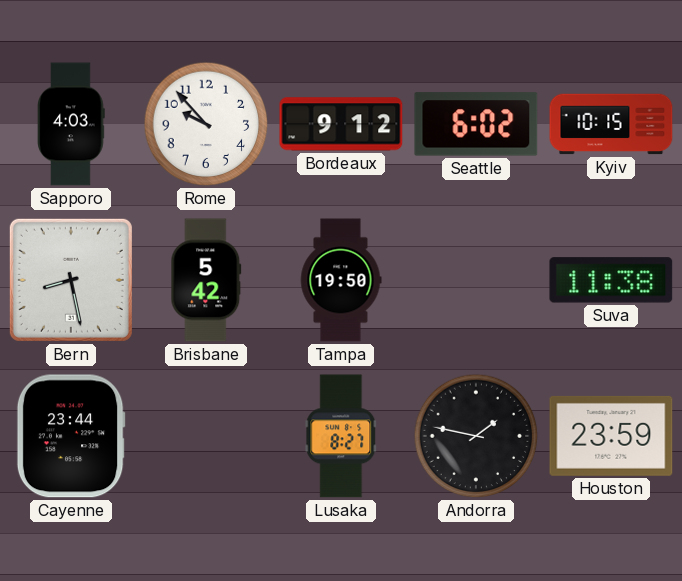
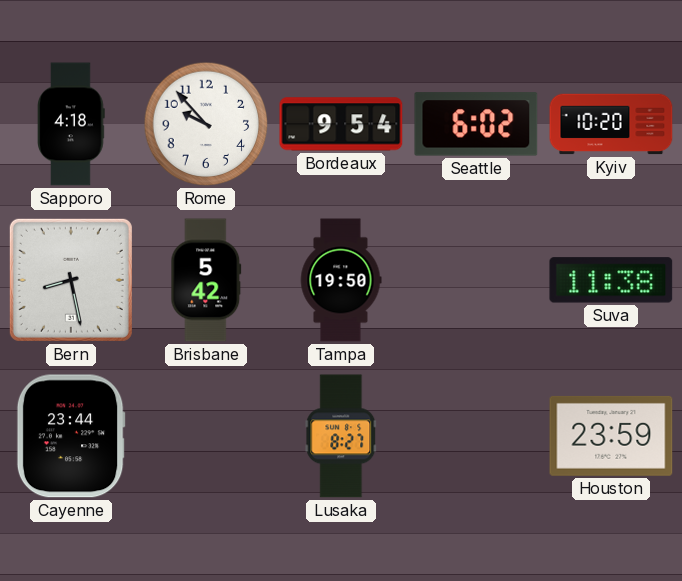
Sapporo: 4:03 -> 4:18 (71, 124)
Bordeaux: 9:12 -> 9:54 (341, 124)
Kyiv: 10:15 -> 10:20 (611, 124)
Andorra: 1:47 -> none (476, 436)
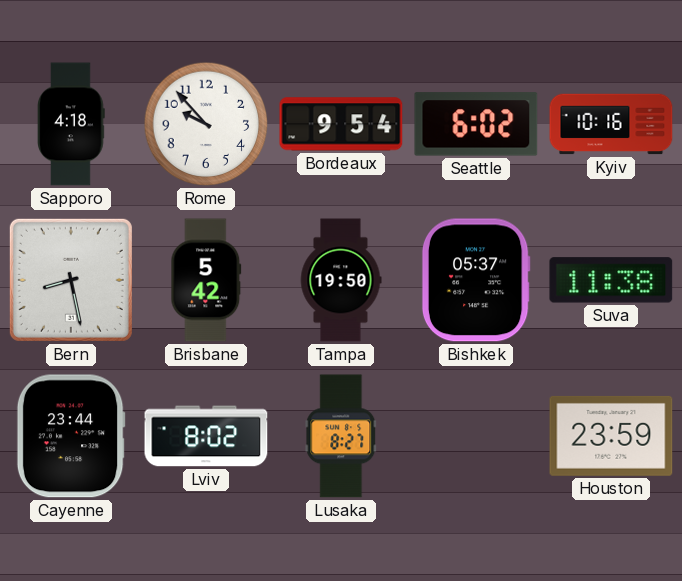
Kyiv: 10:20 -> 10:16 (611, 124)
Bishkek: none -> 05:37 (476, 280)
Lviv: none -> 8:02 (206, 436)
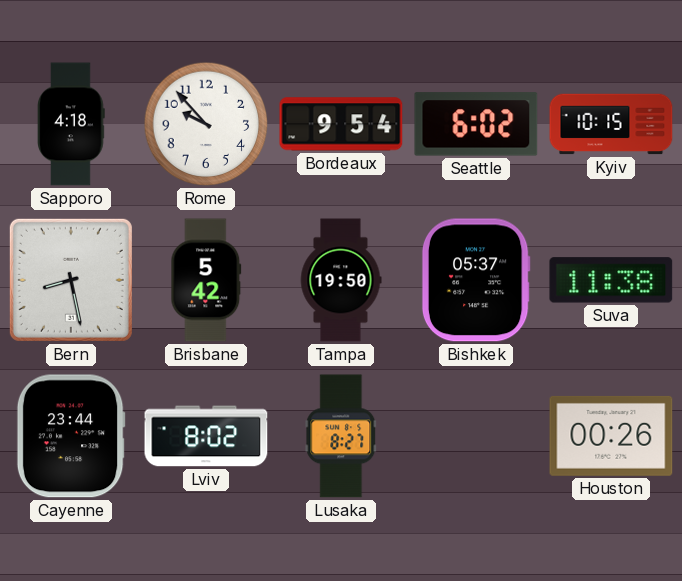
Kyiv: 10:16 -> 10:15 (611, 124)
Houston: 23:59 -> 00:26 (611, 436)
